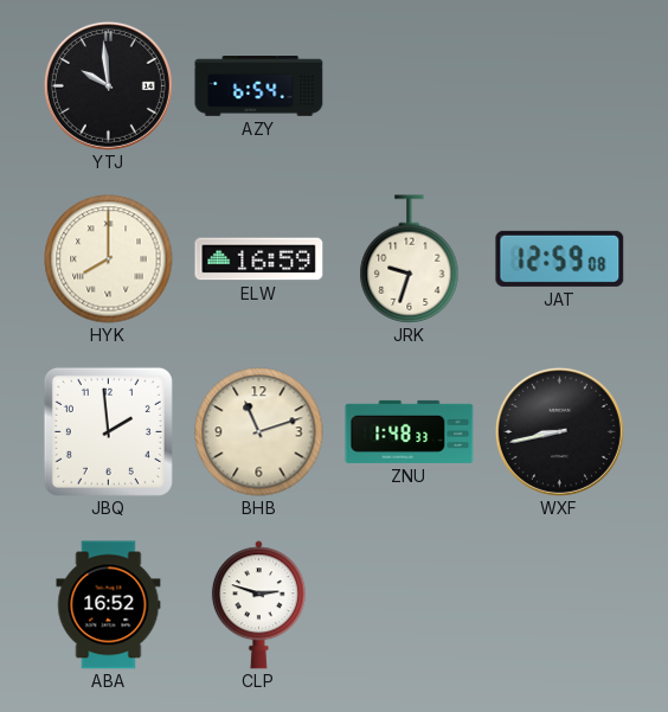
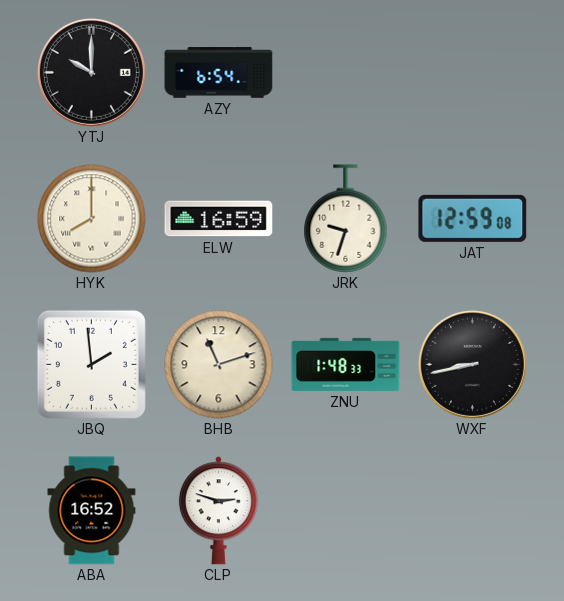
YTJ: 9:59 -> 10:00 (91, 72)
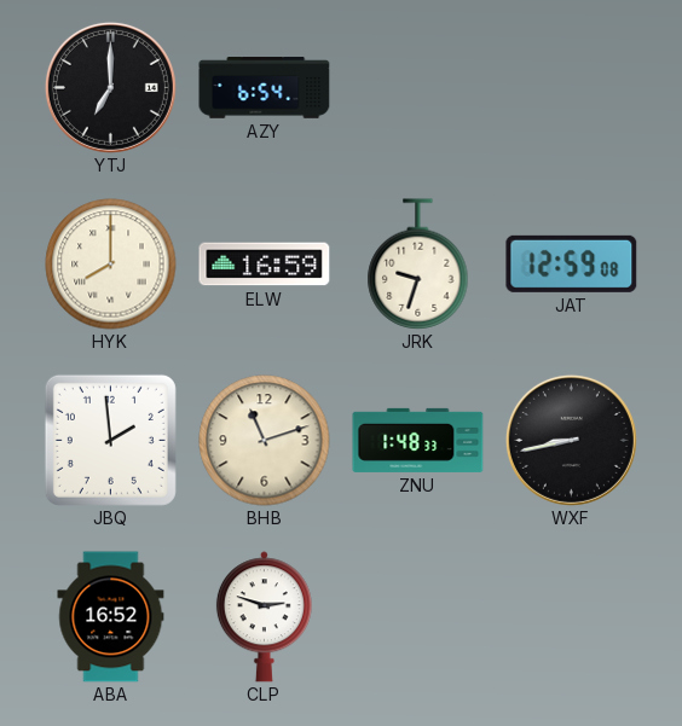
YTJ: 10:00 -> 7:00 (110, 87)
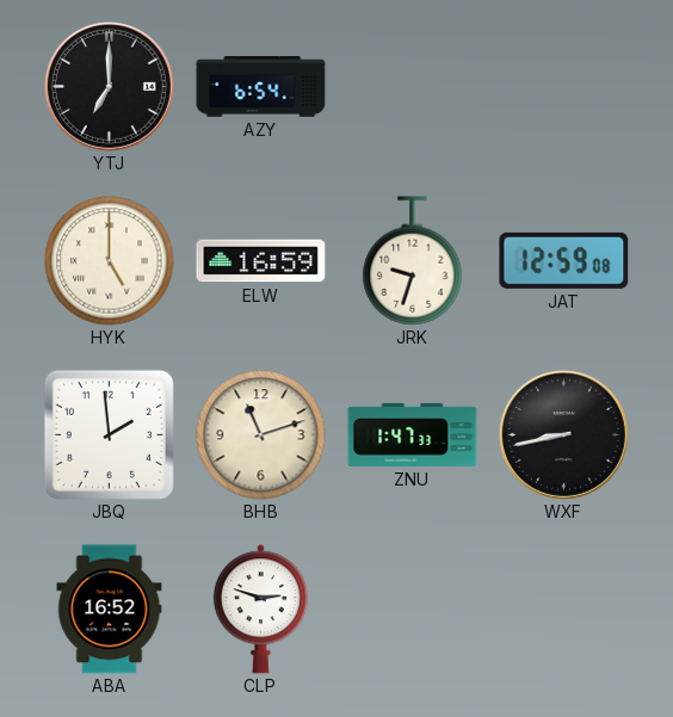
HYK: 8:00 -> 5:00 (110, 261)
ZNU: 1:48 -> 1:47 (413, 434)
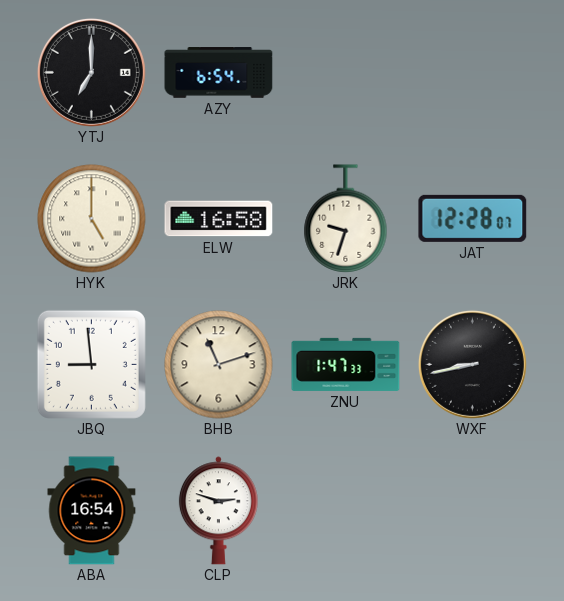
ELW: 16:59 -> 16:58 (219, 219)
JAT: 12:59 -> 12:28 (473, 218)
JBQ: 1:59 -> 8:59 (91, 364)
ABA: 16:52 -> 16:54 (92, 511)
